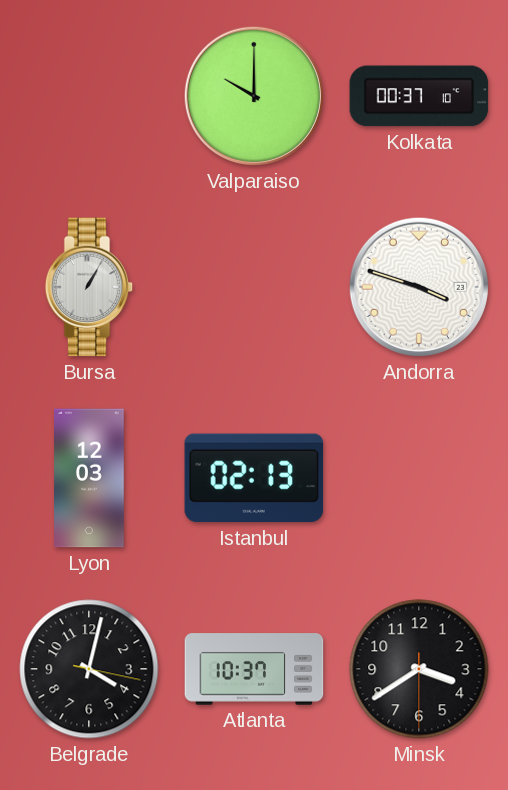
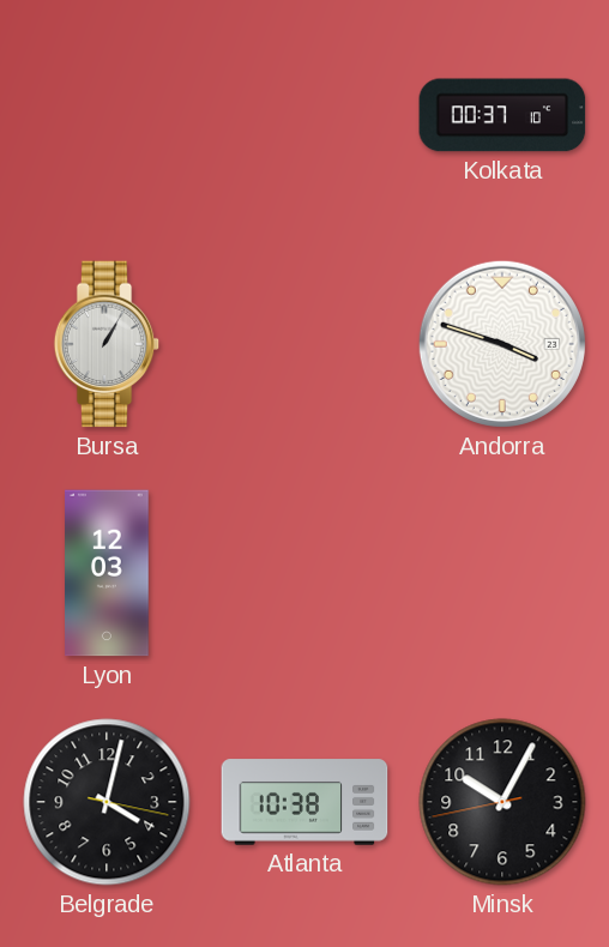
Valparaiso: 10:00 -> none (254, 96)
Istanbul: 02:13 -> none (254, 478)
Atlanta: 10:37 -> 10:38 (304, 802)
Minsk: 3:39 -> 10:04 (502, 802)
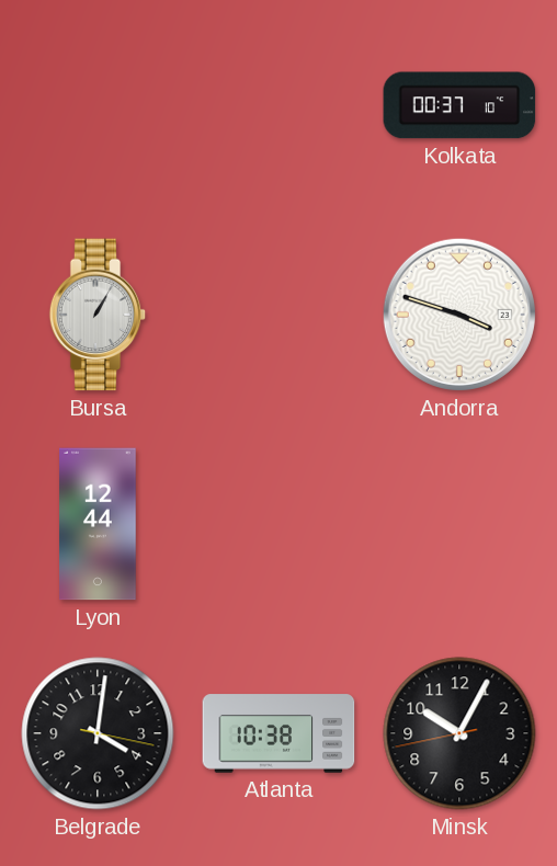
Lyon: 12:03 -> 12:44 (98, 524)
Belgrade: 4:02 -> 4:01 (98, 733)
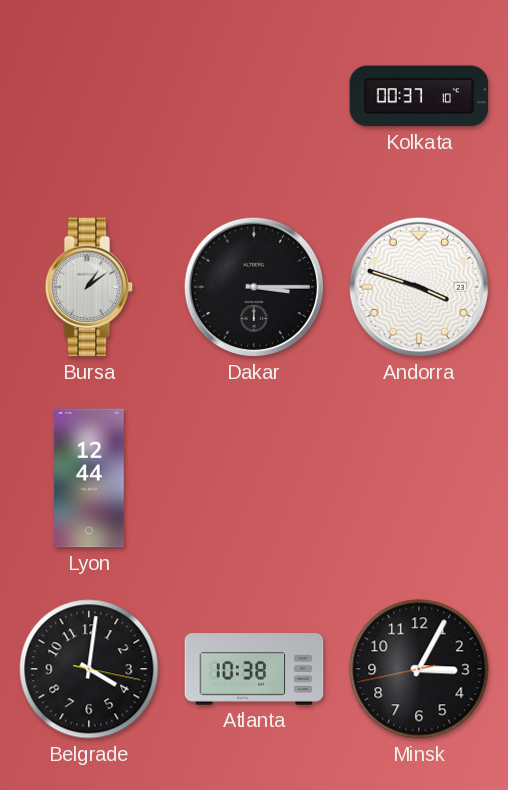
Bursa: 1:05 -> 1:09 (89, 287)
Dakar: none -> 3:15 (254, 287)
Minsk: 10:04 -> 3:04 (419, 669)
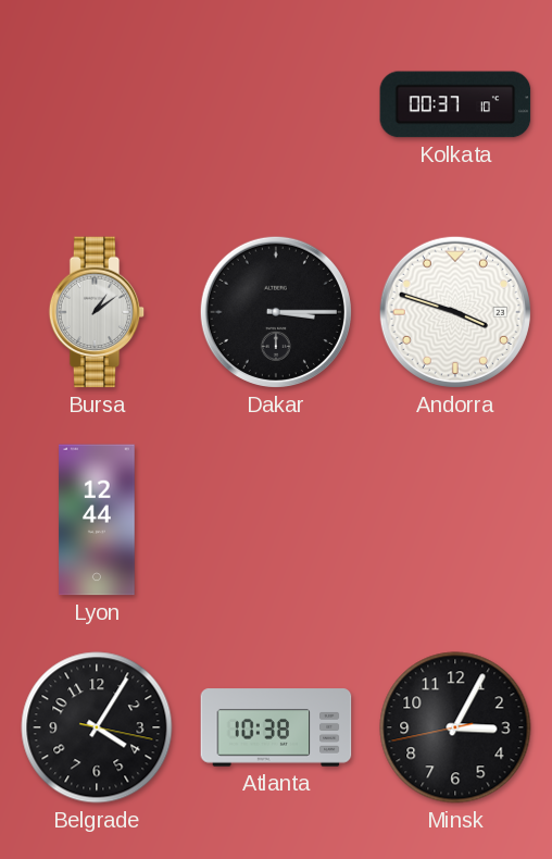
Belgrade: 4:01 -> 4:05 (97, 727)
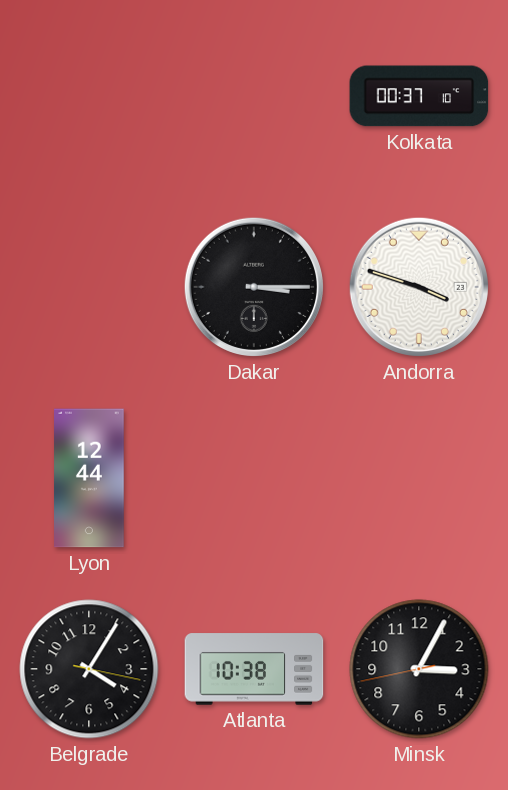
Bursa: 1:09 -> none (97, 312)
